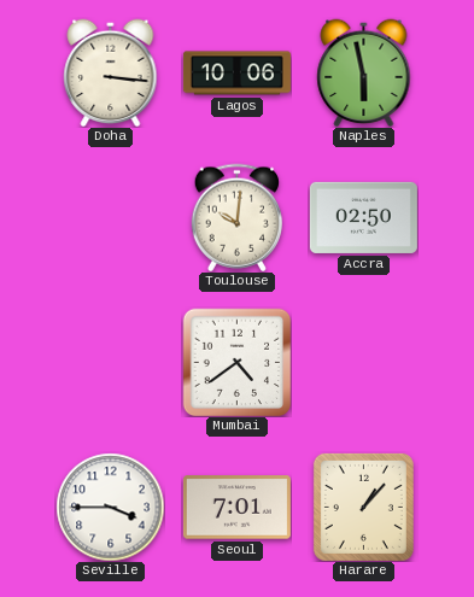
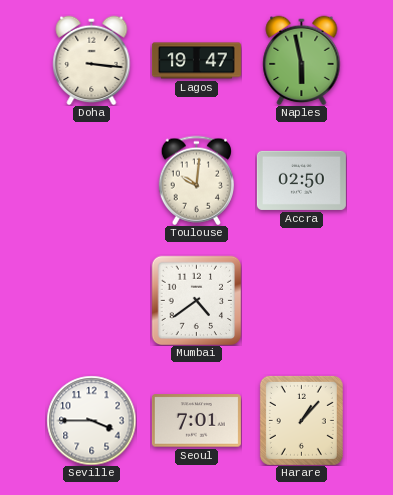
Lagos: 10:06 -> 19:47 (196, 61)
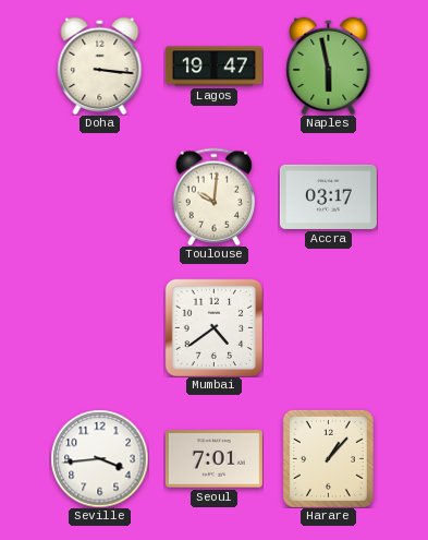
Accra: 02:50 -> 03:17 (328, 196)
Seville: 3:45 -> 3:44 (99, 458)
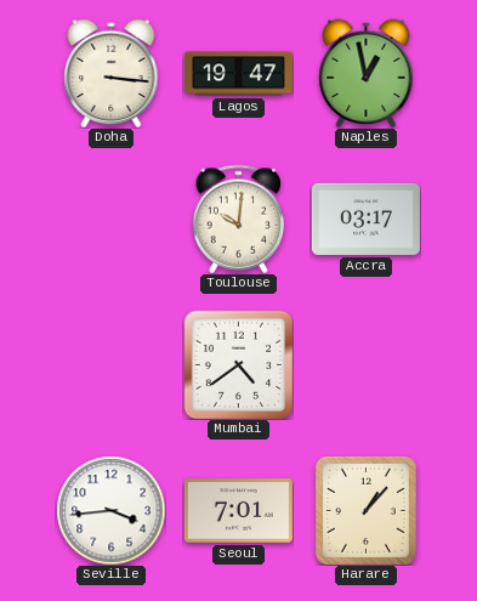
Naples: 5:58 -> 12:58 (367, 73)
